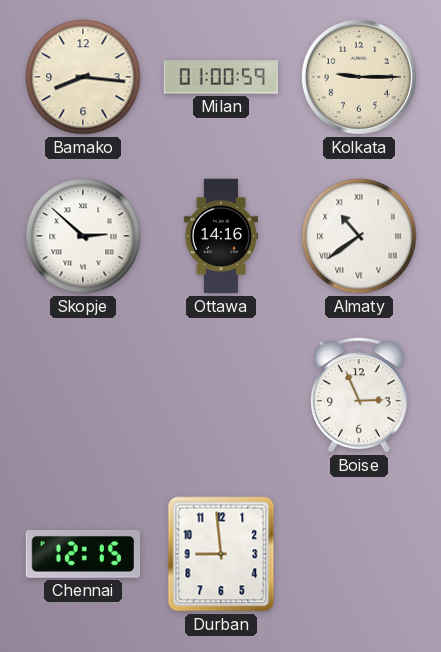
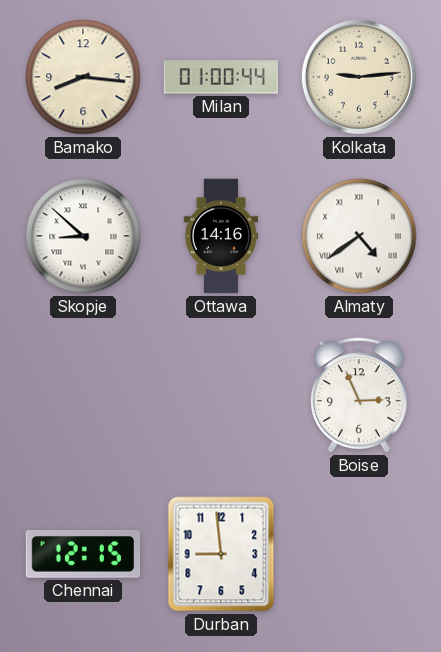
Milan: 01:00:59 -> 01:00:44 (221, 77)
Kolkata: 9:15 -> 9:14 (359, 77)
Skopje: 2:52 -> 8:52 (83, 236)
Almaty: 10:39 -> 4:39 (359, 236)
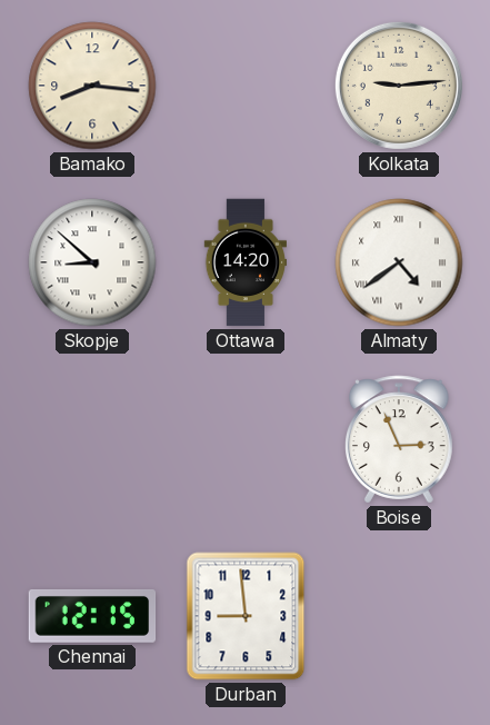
Milan: 01:00 -> none (221, 77)
Ottawa: 14:16 -> 14:20 (246, 262)
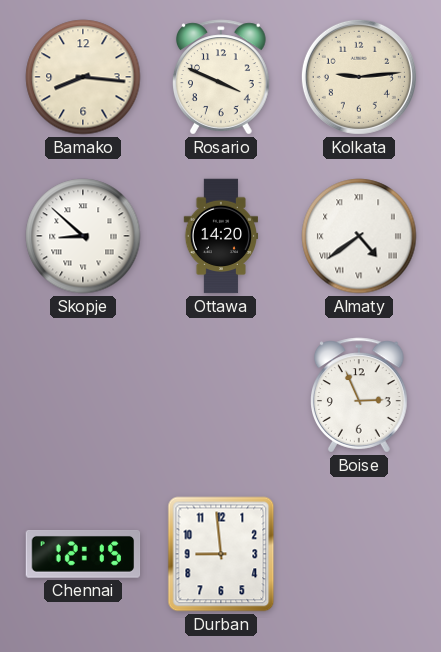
Rosario: none -> 3:49 (222, 77)
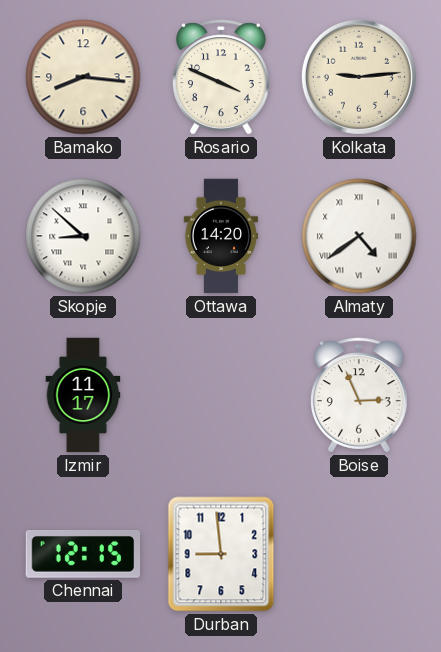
Izmir: none -> 11:17 (83, 395)
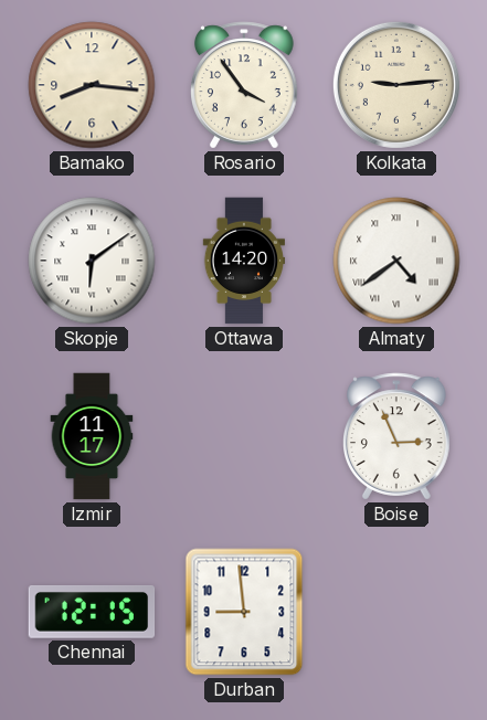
Rosario: 3:49 -> 3:54 (245, 85)
Skopje: 8:52 -> 6:09 (92, 261)
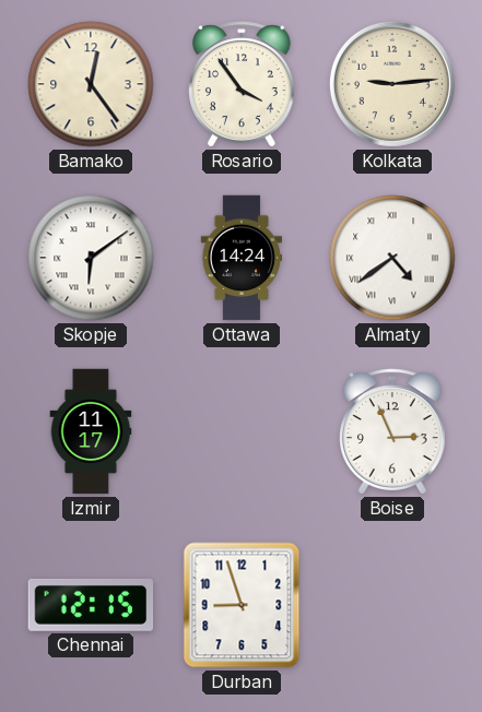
Bamako: 8:16 -> 12:24 (91, 84)
Ottawa: 14:20 -> 14:24 (242, 258)
Durban: 8:59 -> 8:57 (242, 605)
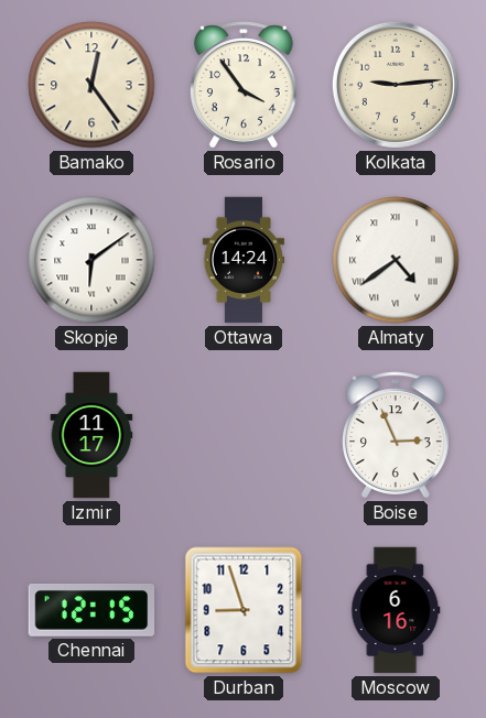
Moscow: none -> 6:16 (396, 610)
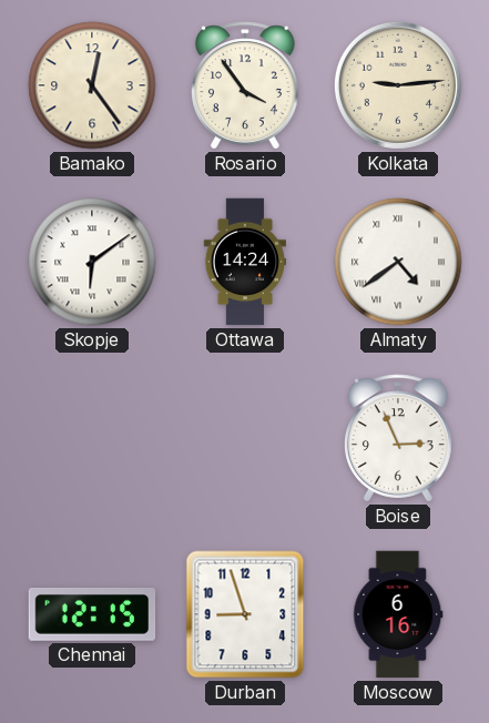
Izmir: 11:17 -> none (91, 435)
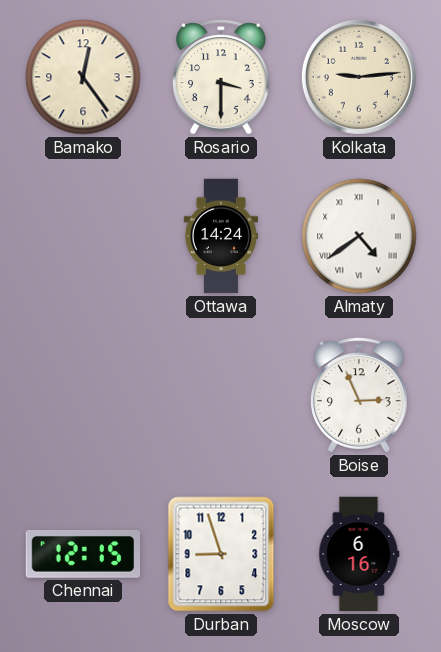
Rosario: 3:54 -> 3:30 (222, 77)
Skopje: 6:09 -> none (92, 262)
